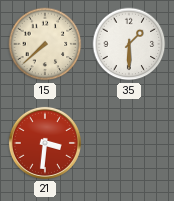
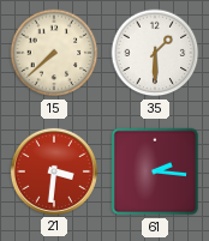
61: none -> 2:16 (155, 171)
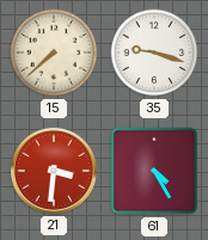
35: 1:30 -> 9:18 (154, 53)
61: 2:16 -> 4:25 (154, 171)
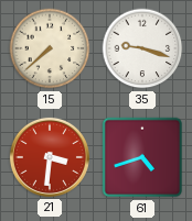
61: 4:25 -> 4:42 (142, 157)
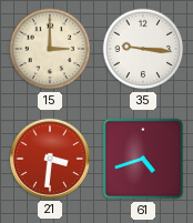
15: 7:38 -> 3:00 (50, 49)
35: 9:18 -> 9:16 (143, 49)
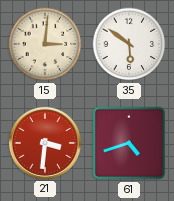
15: 3:00 -> 3:01 (45, 44)
35: 9:16 -> 5:51 (129, 44)
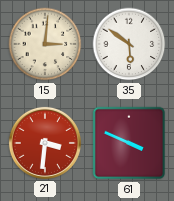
61: 4:42 -> 3:49 (129, 143)
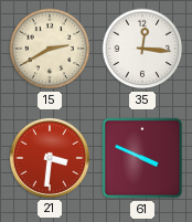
15: 3:01 -> 2:40 (50, 49)
35: 5:51 -> 12:16 (142, 49)
